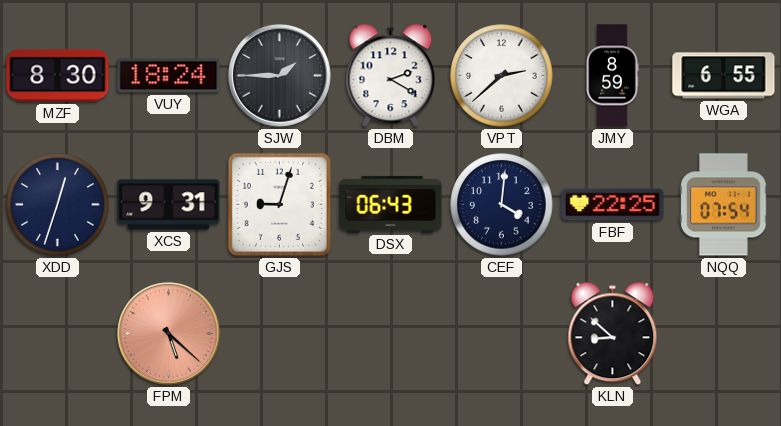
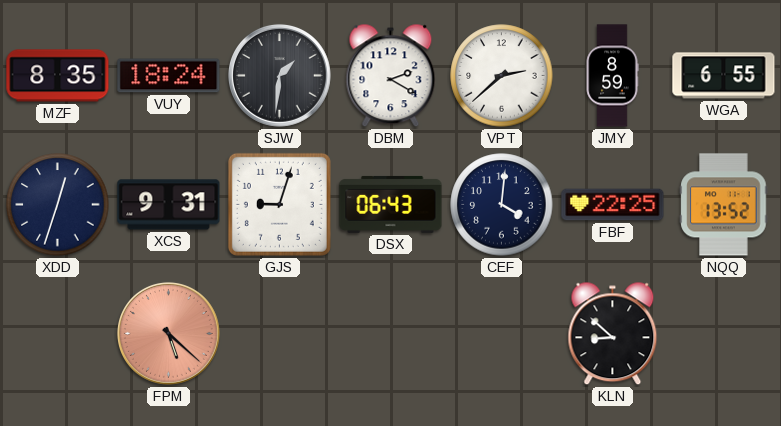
MZF: 8:30 -> 8:35 (58, 76)
SJW: 1:45 -> 1:31 (279, 75)
NQQ: 07:54 -> 13:52 (724, 205)
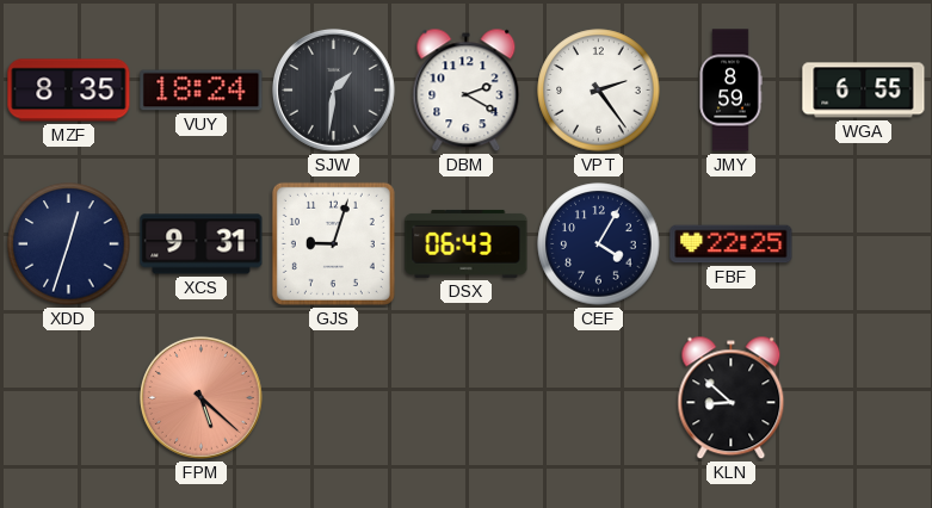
VPT: 2:38 -> 2:24 (599, 91)
CEF: 4:01 -> 4:05 (599, 244)
NQQ: 13:52 -> none (724, 205)
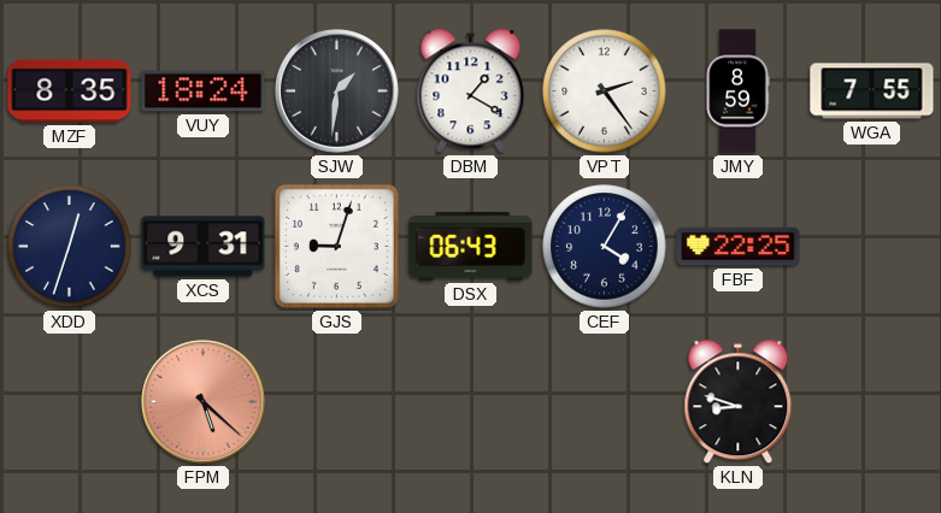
DBM: 2:20 -> 1:20 (471, 92)
WGA: 6:55 -> 7:55 (872, 92)
KLN: 8:52 -> 8:48 (739, 402)
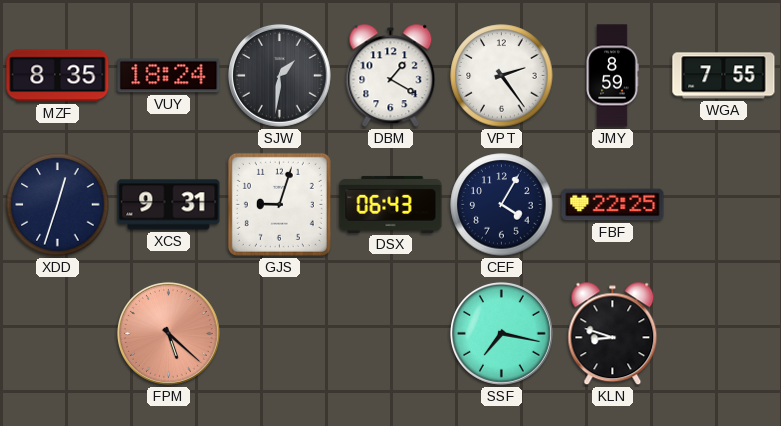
SSF: none -> 7:17 (501, 333)
